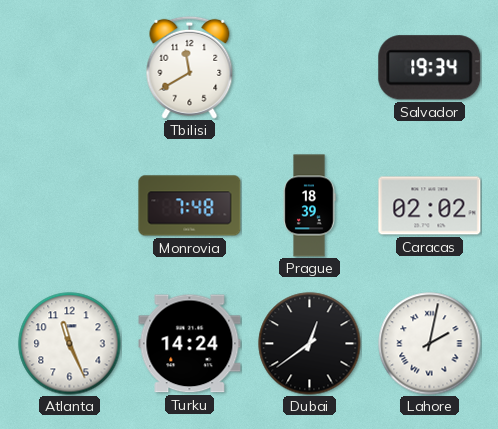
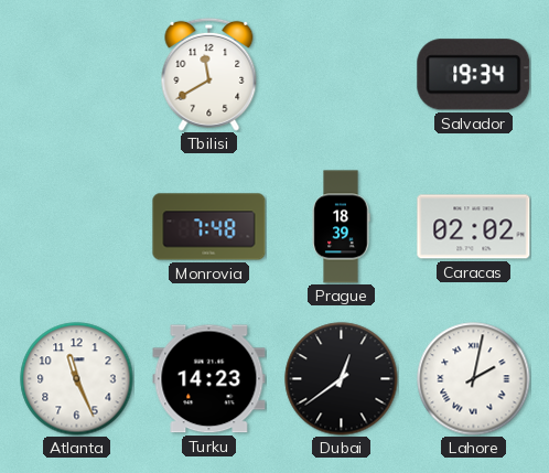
Turku: 14:24 -> 14:23 (209, 379)
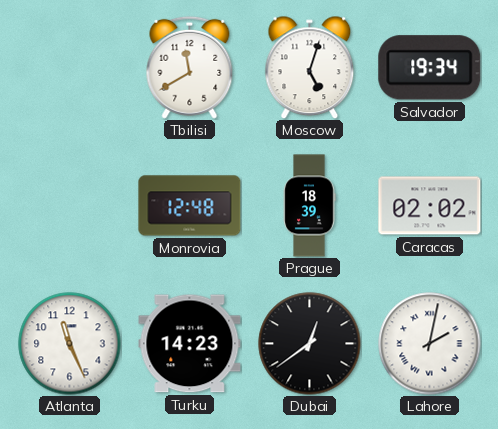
Moscow: none -> 5:03 (310, 67)
Monrovia: 7:48 -> 12:48 (190, 206)
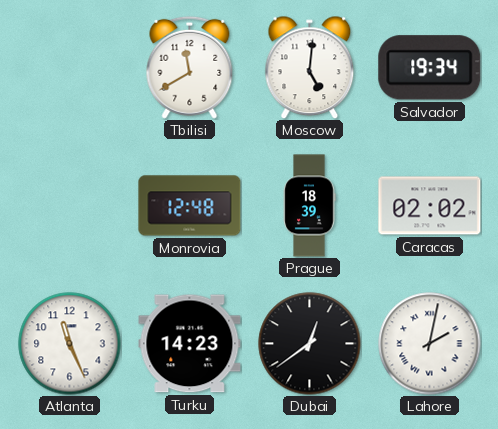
Moscow: 5:03 -> 5:01 (310, 67)
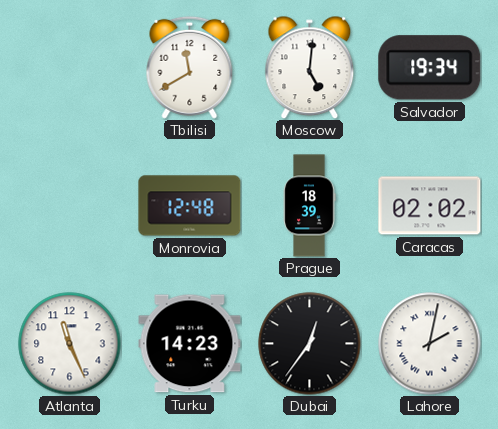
Dubai: 12:39 -> 12:36 (310, 344)
